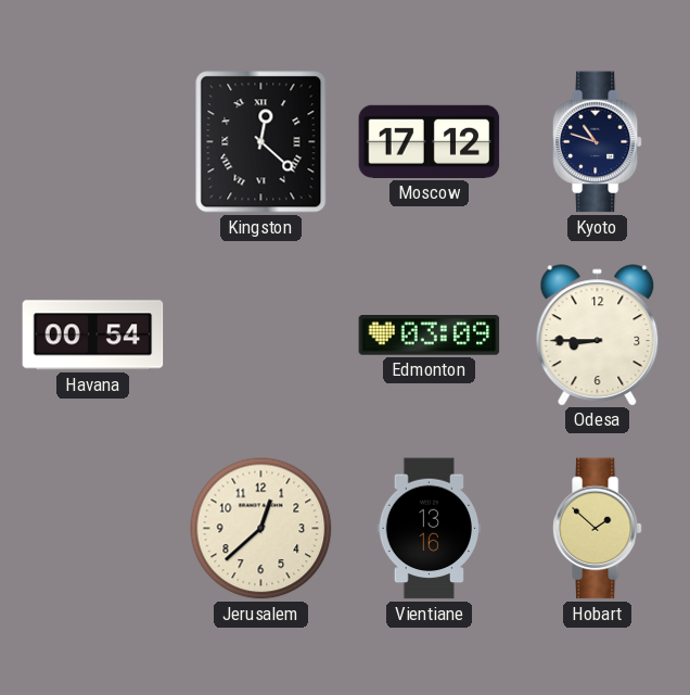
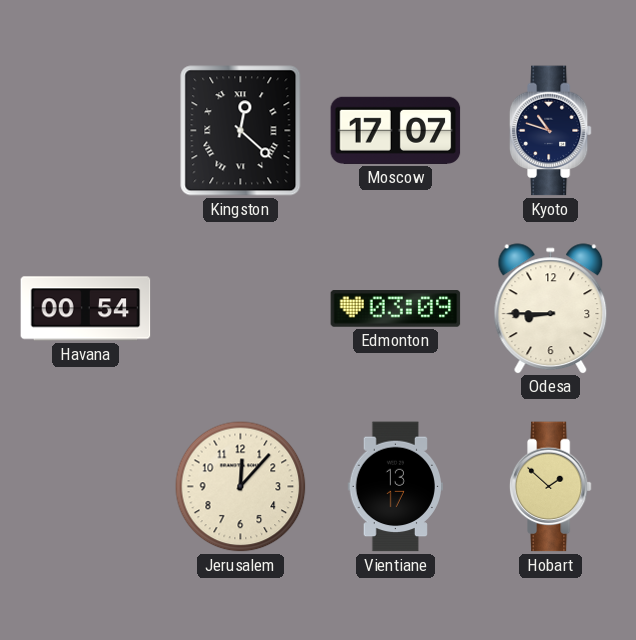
Moscow: 17:12 -> 17:07 (396, 130)
Jerusalem: 12:38 -> 12:07 (241, 487)
Vientiane: 13:16 -> 13:17 (395, 487)
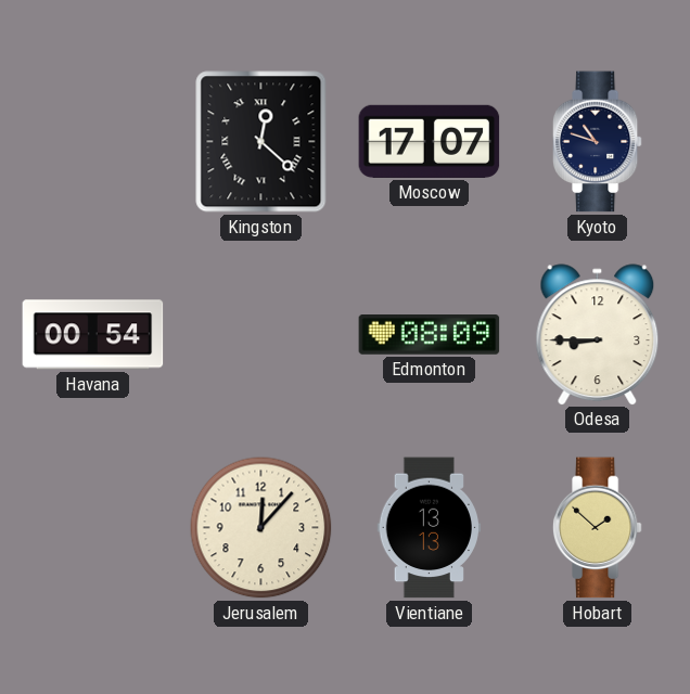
Edmonton: 03:09 -> 08:09 (430, 335)
Vientiane: 13:17 -> 13:13 (429, 528)
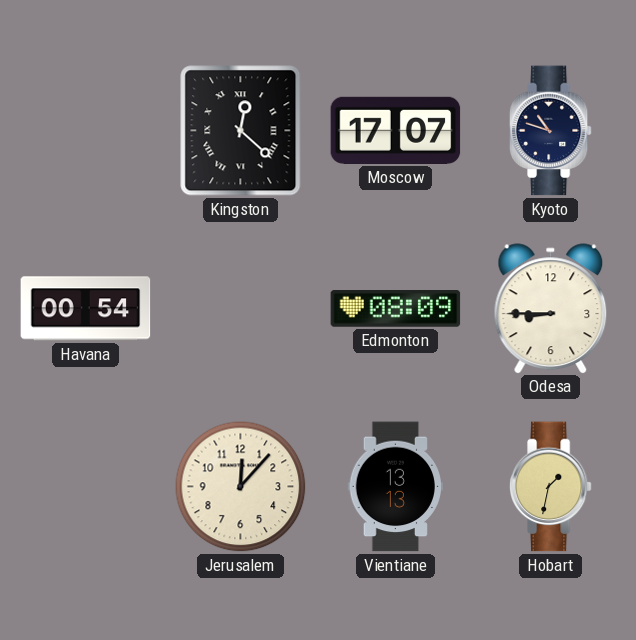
Hobart: 1:52 -> 1:32 (550, 487)
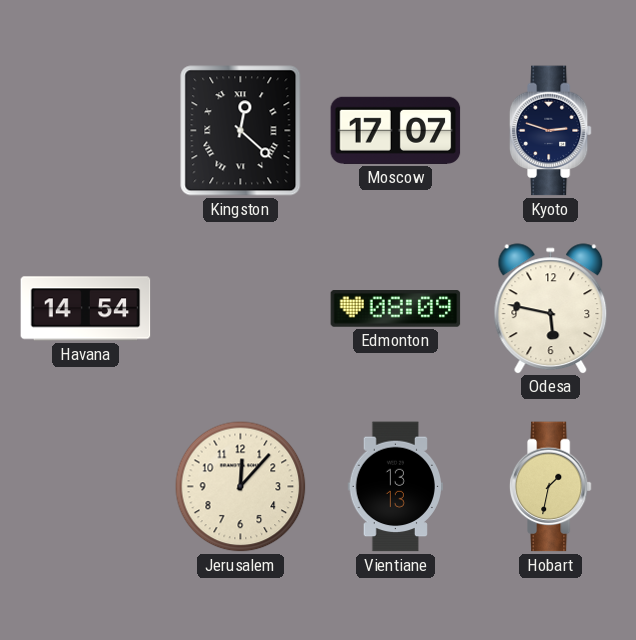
Kyoto: 10:48 -> 2:48 (550, 131)
Havana: 00:54 -> 14:54 (86, 309)
Odesa: 8:45 -> 5:47 (551, 308)
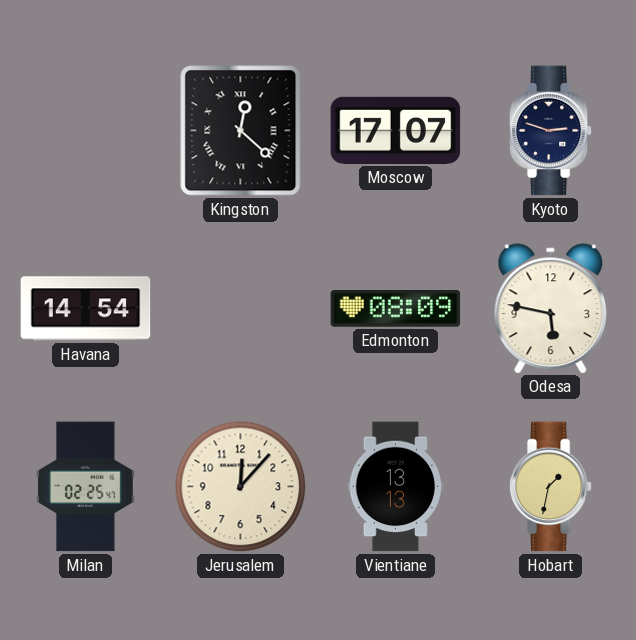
Milan: none -> 02:25 (85, 487)
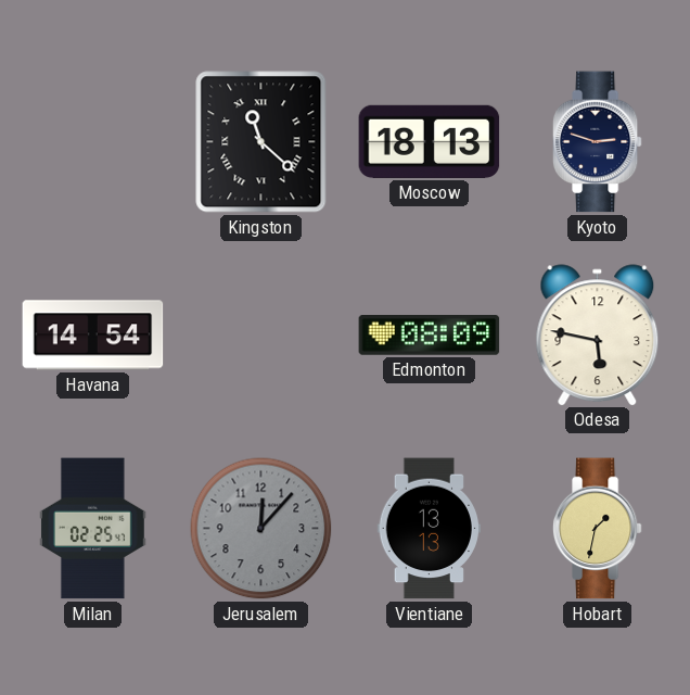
Kingston: 12:22 -> 11:22 (261, 142)
Moscow: 17:07 -> 18:13 (430, 141)
Jerusalem dial: cream -> grey (261, 529)
